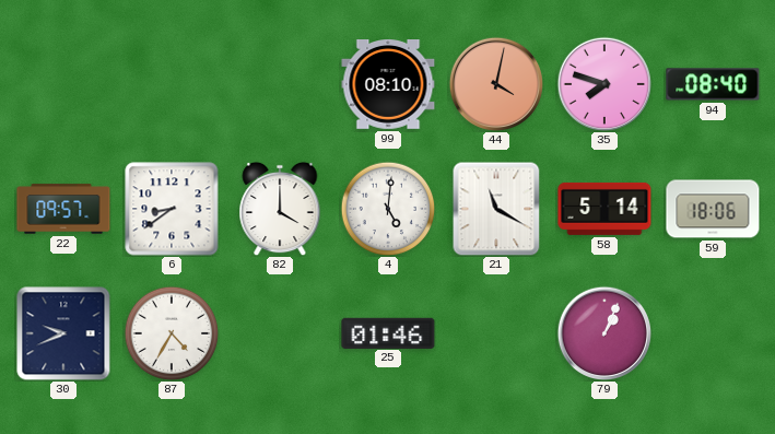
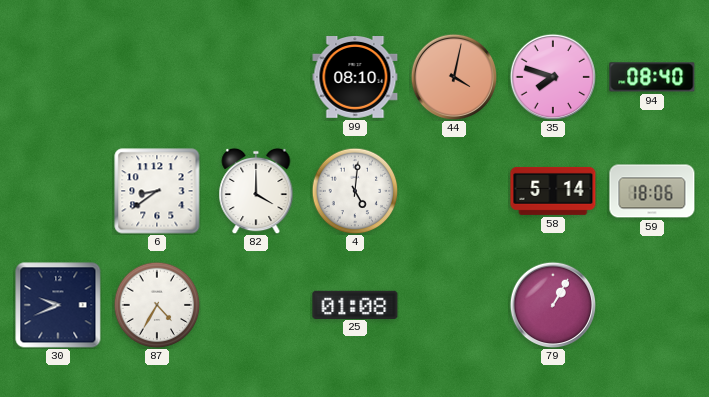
22: 09:57 -> none (63, 209)
21: 11:20 -> none (496, 209)
25: 01:46 -> 01:08 (355, 304)
79: 1:04 -> 1:05 (552, 304)
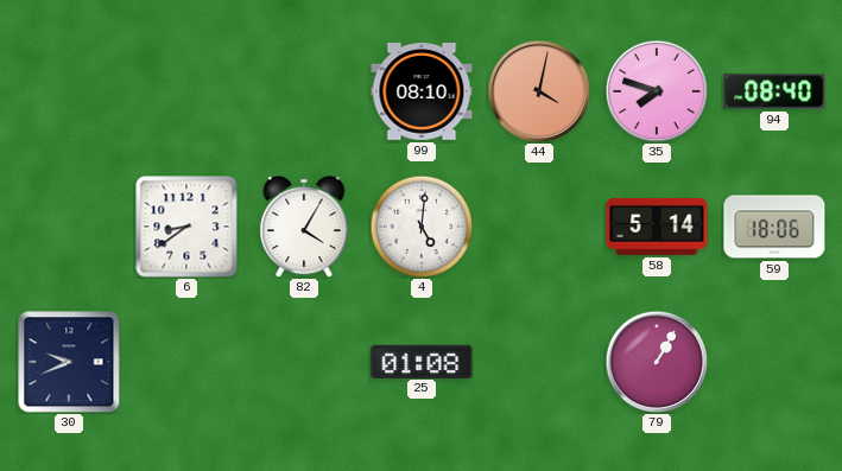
82: 4:00 -> 4:05 (304, 227)
87: 4:35 -> none (157, 305)
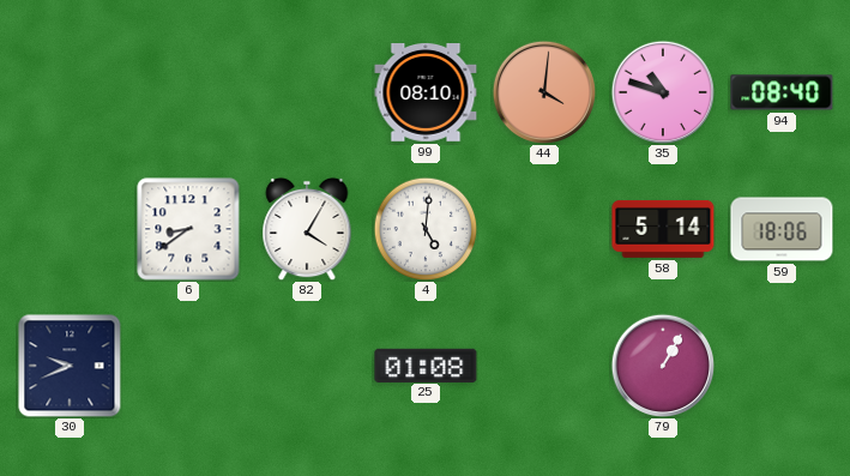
44: 4:02 -> 4:01 (543, 91)
35: 7:48 -> 10:48 (662, 91)
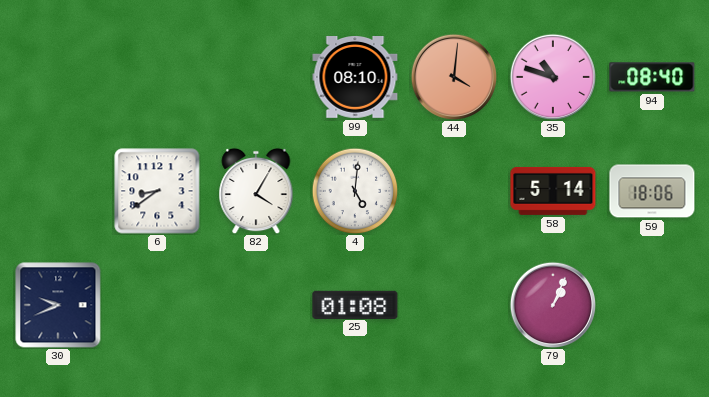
79: 1:05 -> 1:04 (552, 304)
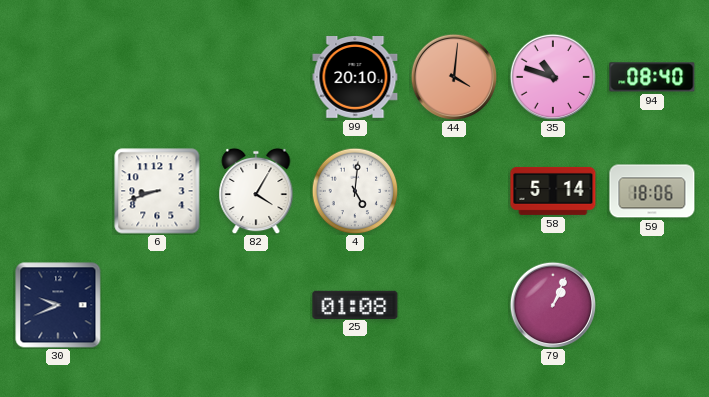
99: 08:10 -> 20:10 (355, 78)
6: 8:39 -> 8:42 (157, 191)
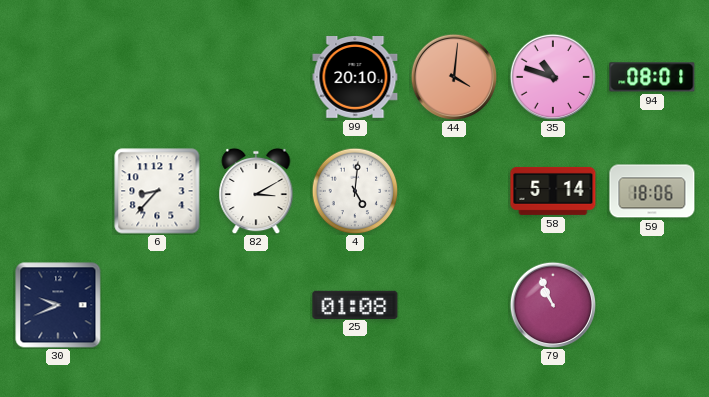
94: 08:40 -> 08:01 (652, 77)
6: 8:42 -> 8:37 (157, 191)
82: 4:05 -> 3:10 (256, 191)
79: 1:04 -> 10:56 (552, 304)
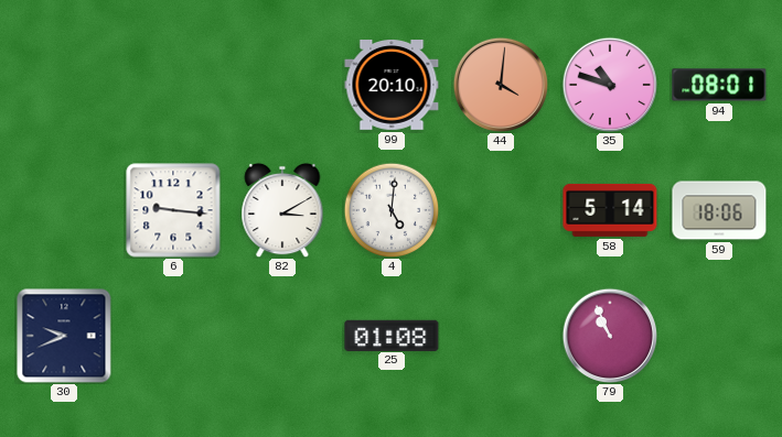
6: 8:37 -> 9:16 (173, 210)
